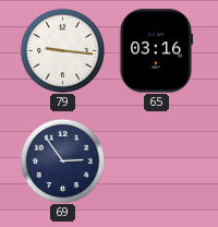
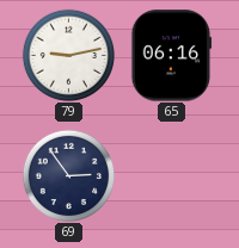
79: 9:16 -> 9:13 (68, 55)
65: 03:16 -> 06:16 (172, 56)
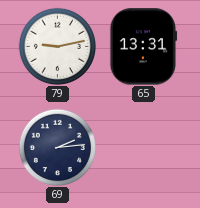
65: 06:16 -> 13:31 (144, 47)
69: 2:54 -> 2:14 (57, 147)
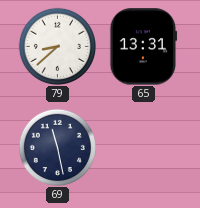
79: 9:13 -> 8:38 (57, 46)
69: 2:14 -> 11:28 (57, 147)
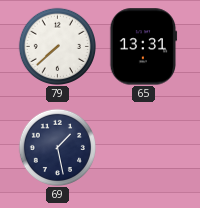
79: 8:38 -> 7:38 (57, 46)
69: 11:28 -> 1:28 (57, 147)
